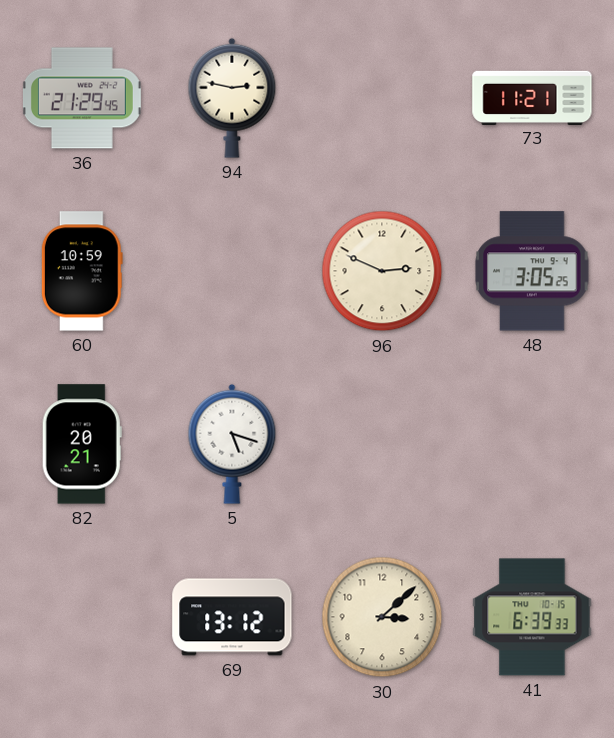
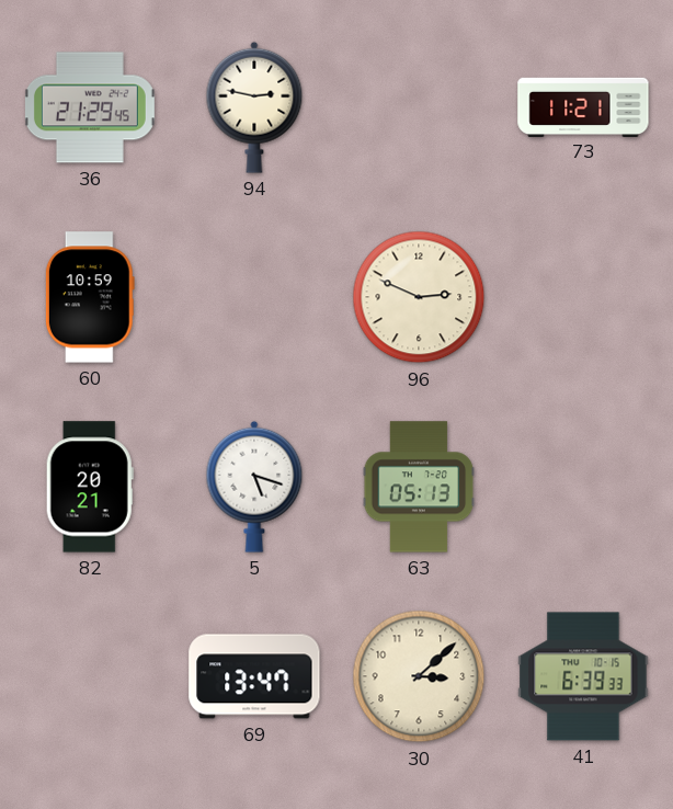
48: 3:05 -> none (532, 271)
63: none -> 05:13 (419, 487)
69: 13:12 -> 13:47 (254, 676)
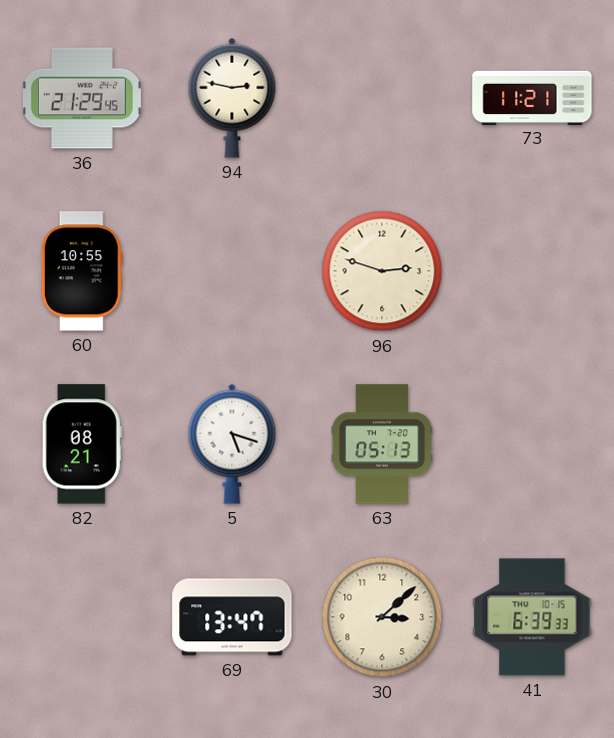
60: 10:59 -> 10:55 (82, 271)
96: 2:49 -> 2:48 (382, 271)
82: 20:21 -> 08:21 (82, 444)
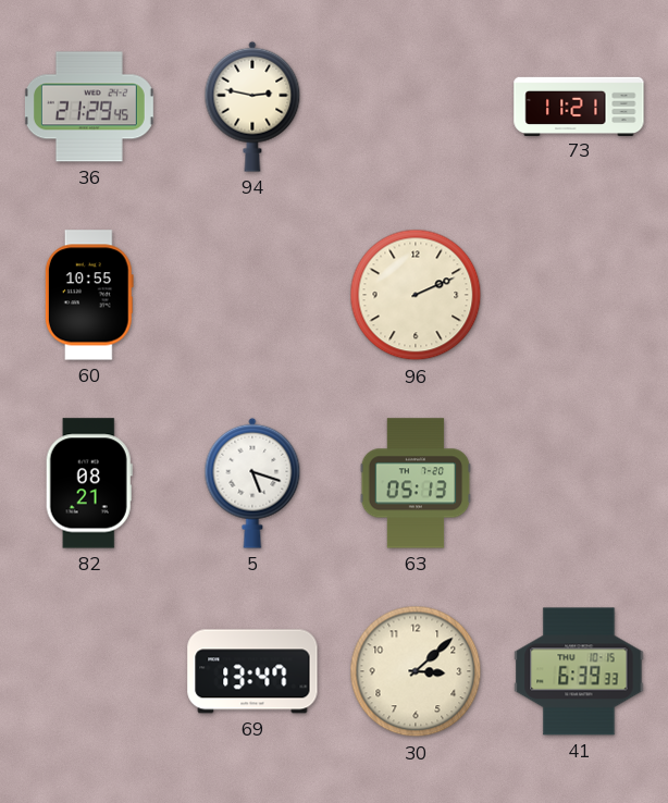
96: 2:48 -> 2:11 (416, 295)
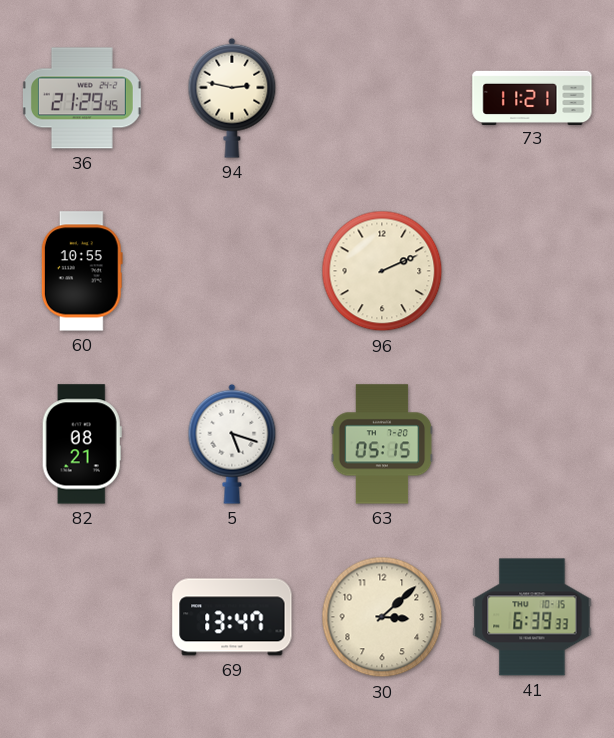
63: 05:13 -> 05:15 (382, 444)
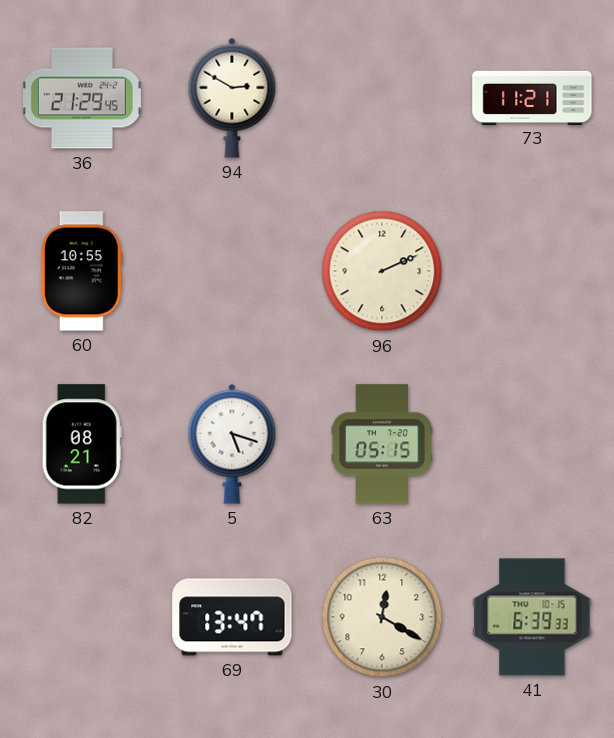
94: 2:47 -> 2:50 (232, 98)
30: 3:08 -> 12:20 (382, 617)
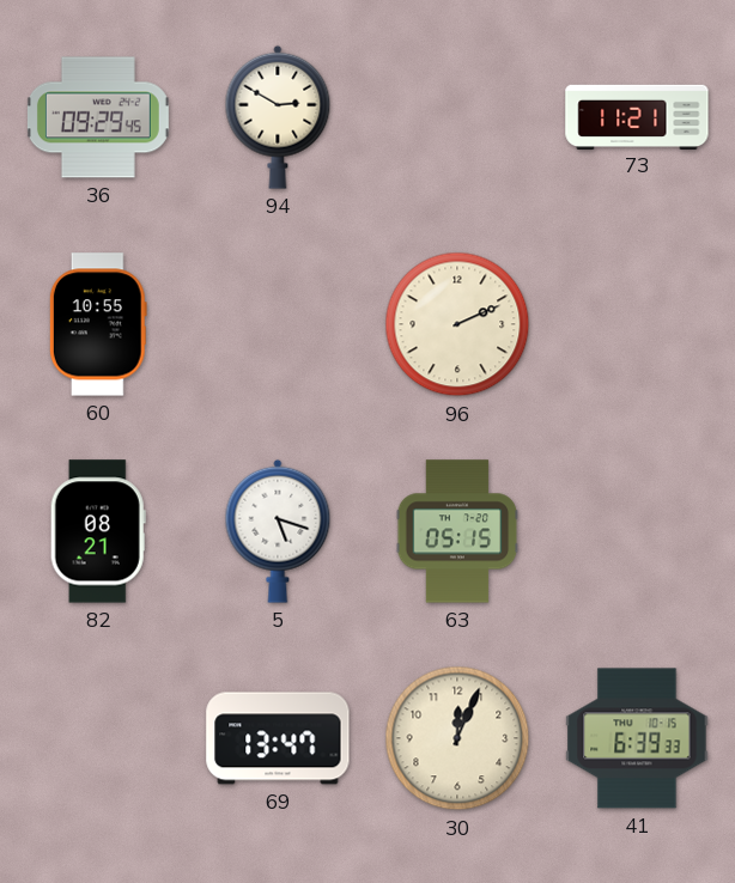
36: 21:29 -> 09:29 (98, 117)
30: 12:20 -> 12:04 (457, 738)
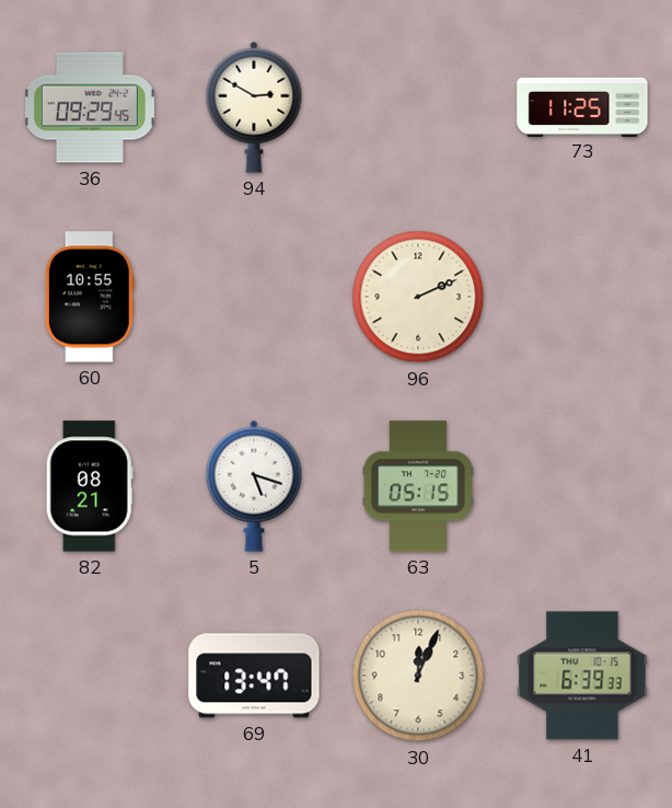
73: 11:21 -> 11:25 (582, 106)
